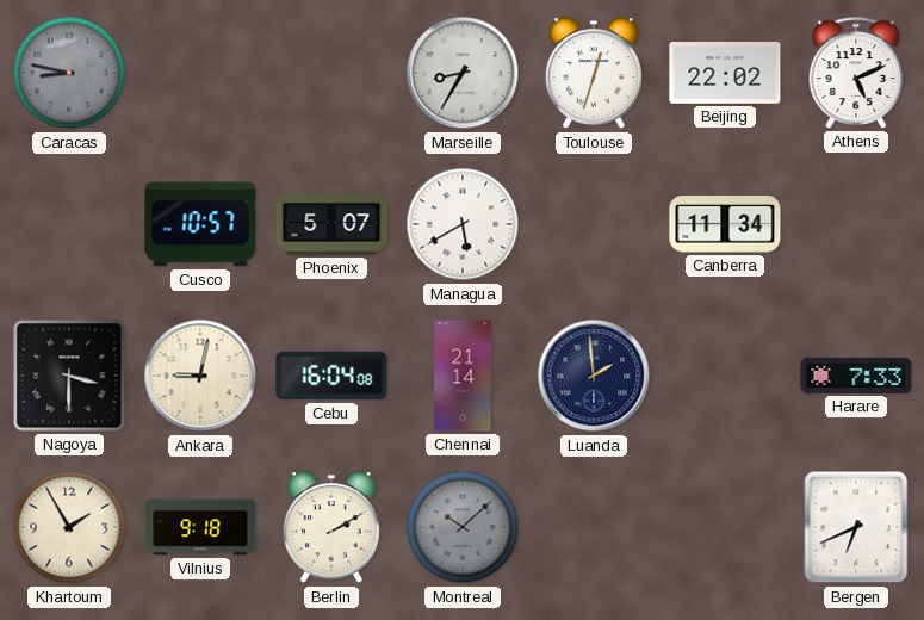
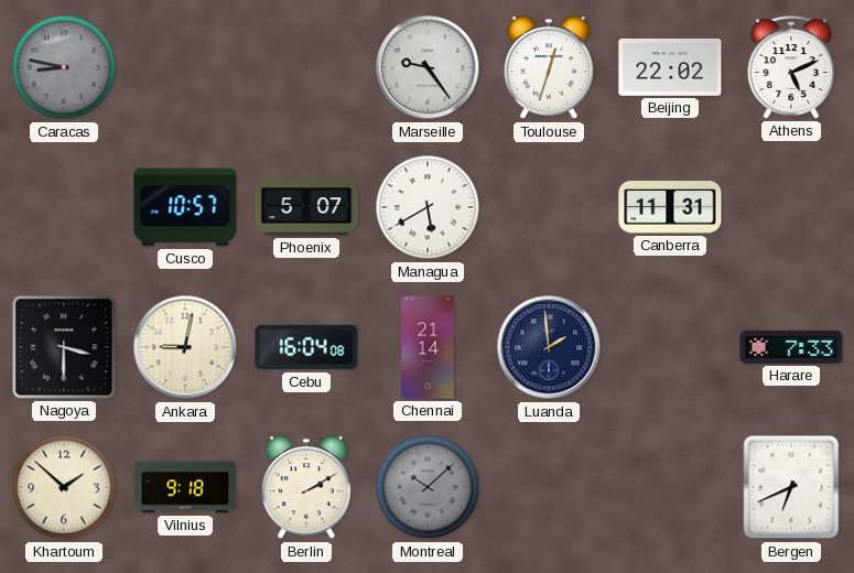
Marseille: 8:35 -> 9:24 (428, 67)
Canberra: 11:34 -> 11:31 (670, 208)
Khartoum: 1:55 -> 1:52 (64, 487)
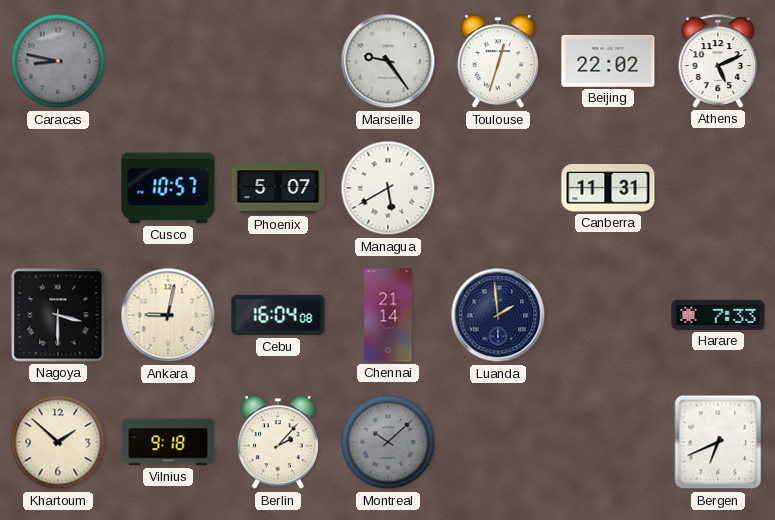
Berlin: 2:10 -> 2:07 (278, 443)
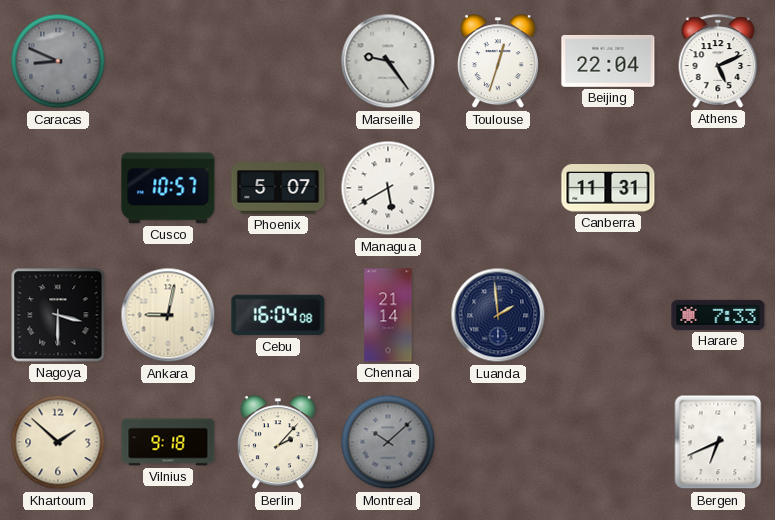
Caracas: 8:47 -> 8:49 (58, 61)
Beijing: 22:02 -> 22:04 (608, 61)
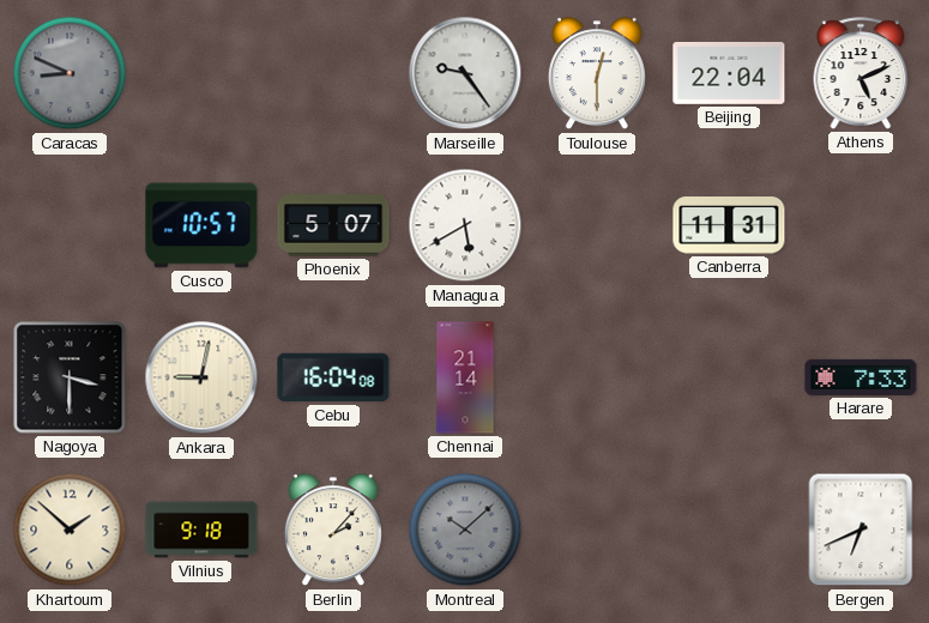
Toulouse: 12:33 -> 12:30 (597, 74)
Luanda: 1:59 -> none (498, 315)
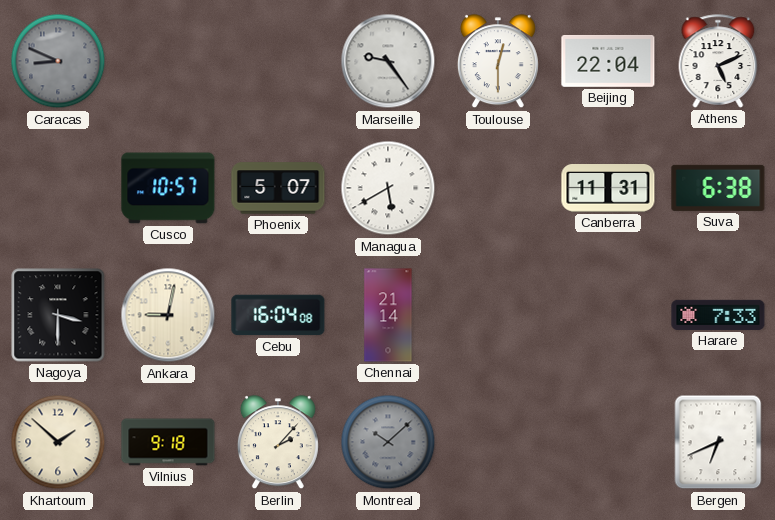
Suva: none -> 6:38 (718, 188)
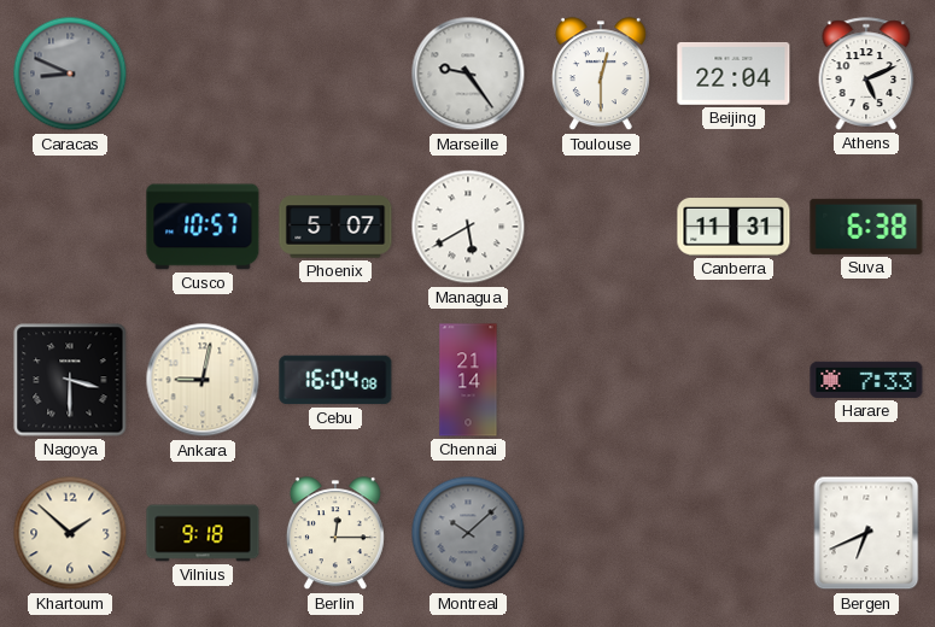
Berlin: 2:07 -> 12:15 (335, 534)
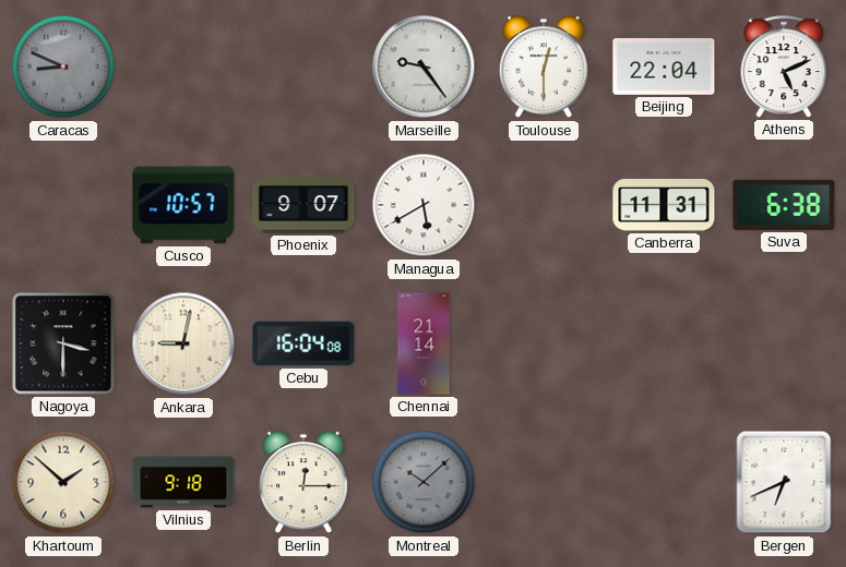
Phoenix: 5:07 -> 9:07 (303, 205)
Harare: 7:33 -> none (866, 380)
